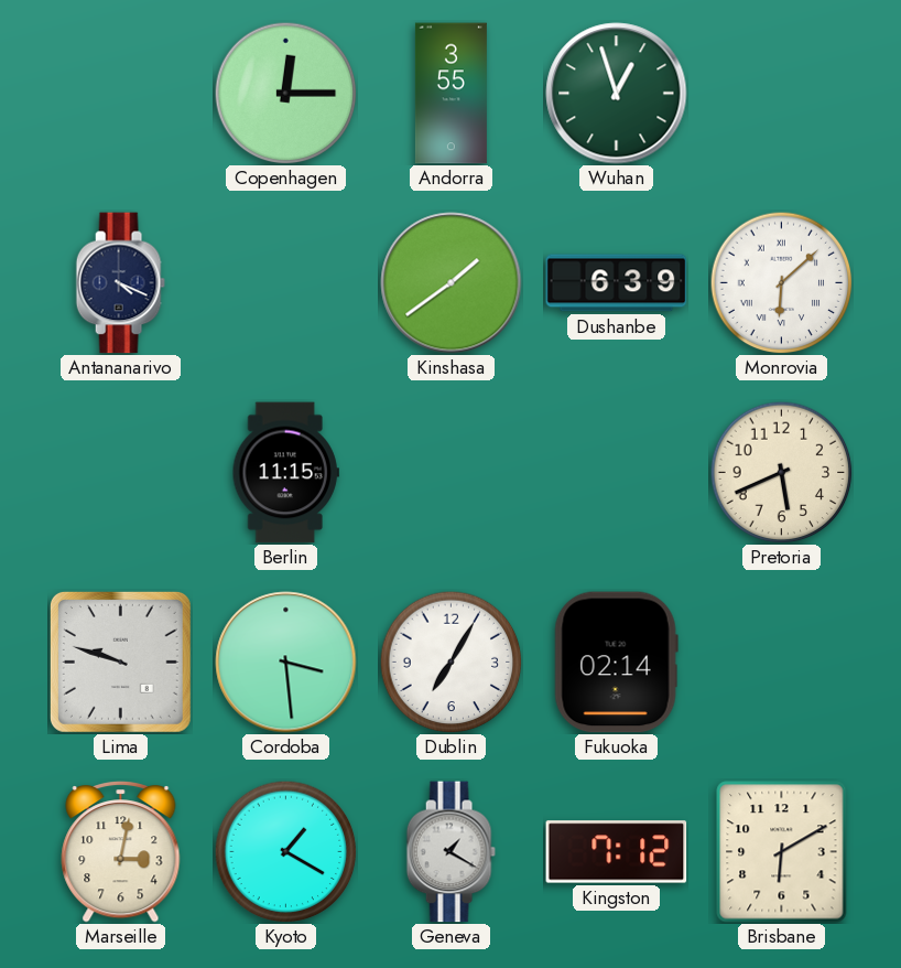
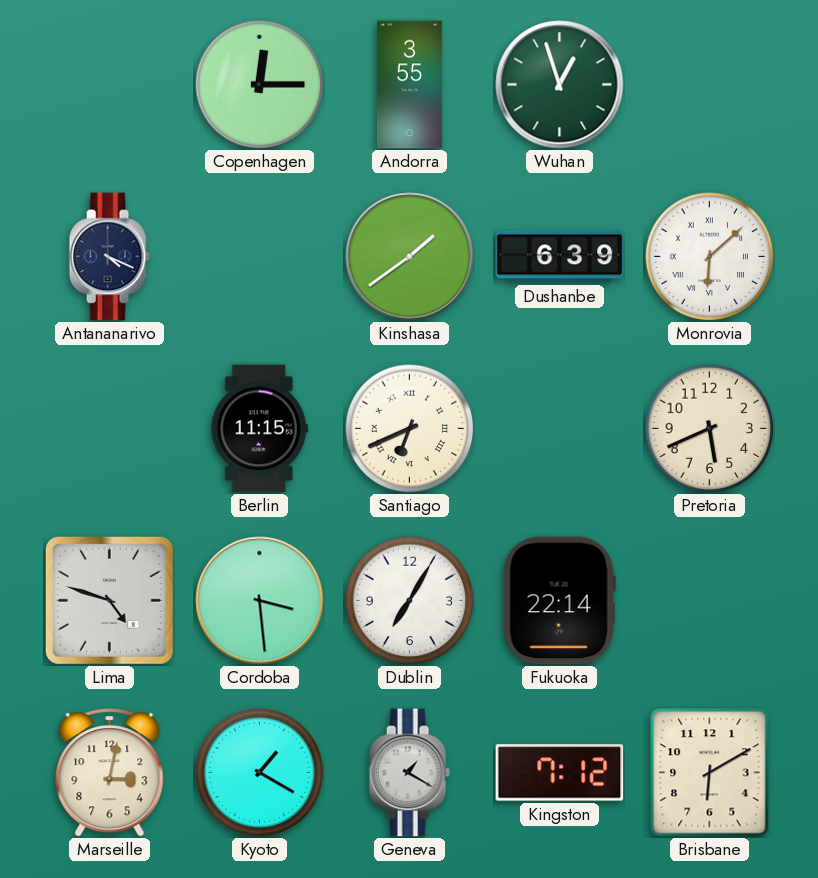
Santiago: none -> 6:41 (409, 428)
Lima: 9:48 -> 4:48 (109, 600)
Fukuoka: 02:14 -> 22:14 (559, 601)
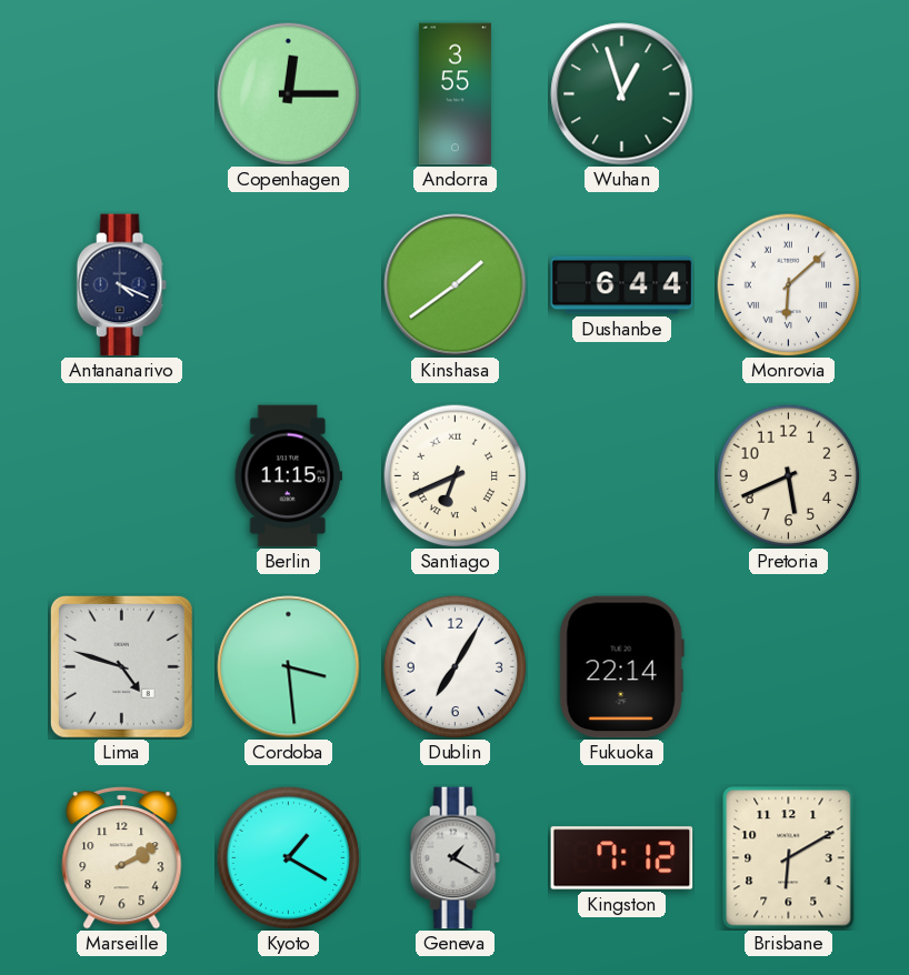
Dushanbe: 6:39 -> 6:44 (622, 285)
Marseille: 3:02 -> 2:10 (122, 858)
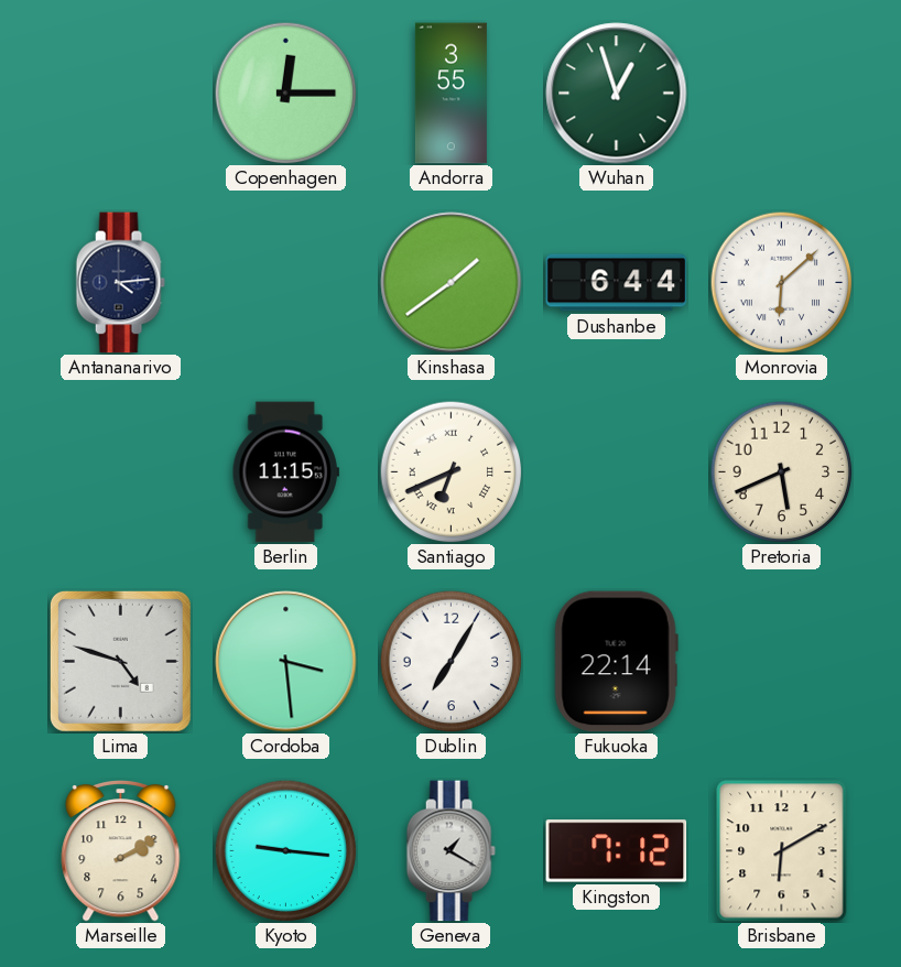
Antananarivo: 4:19 -> 4:14 (120, 283)
Kyoto: 1:20 -> 9:16 (285, 850)
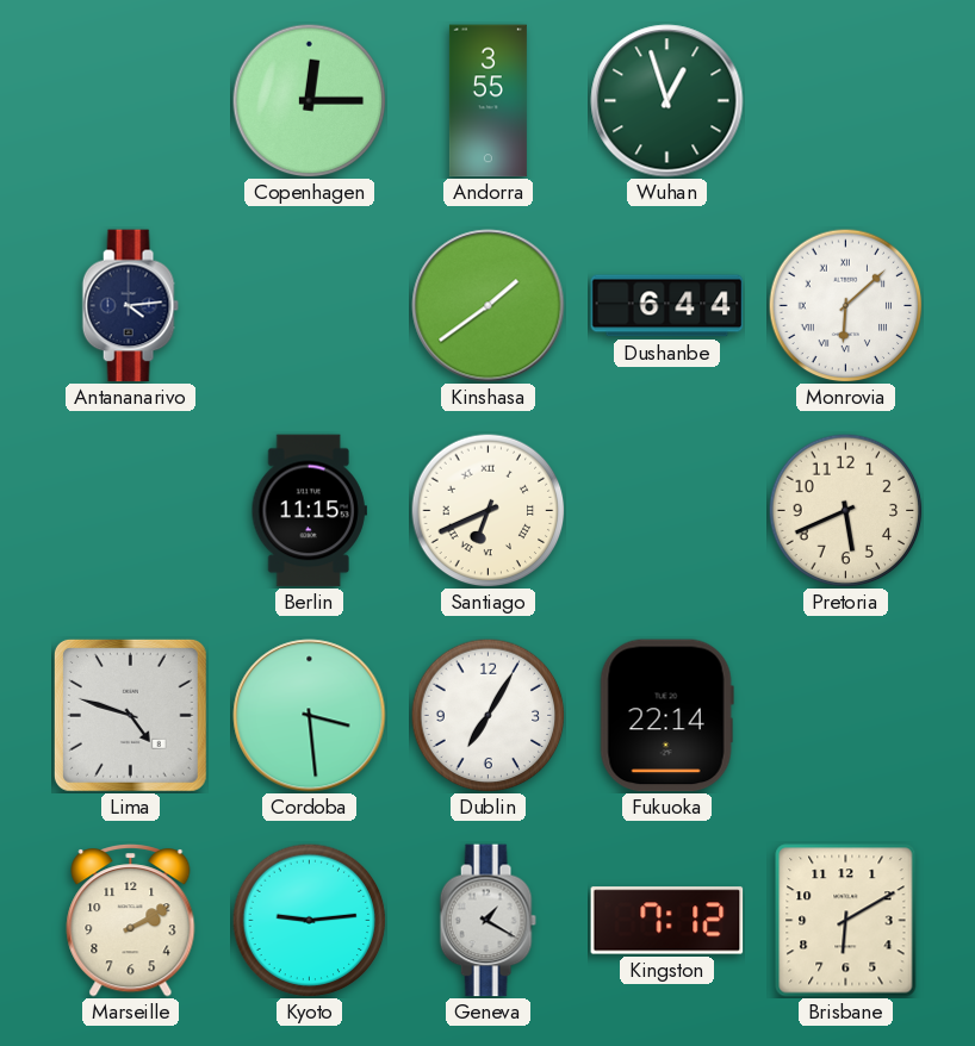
Kyoto: 9:16 -> 9:14 (309, 920)
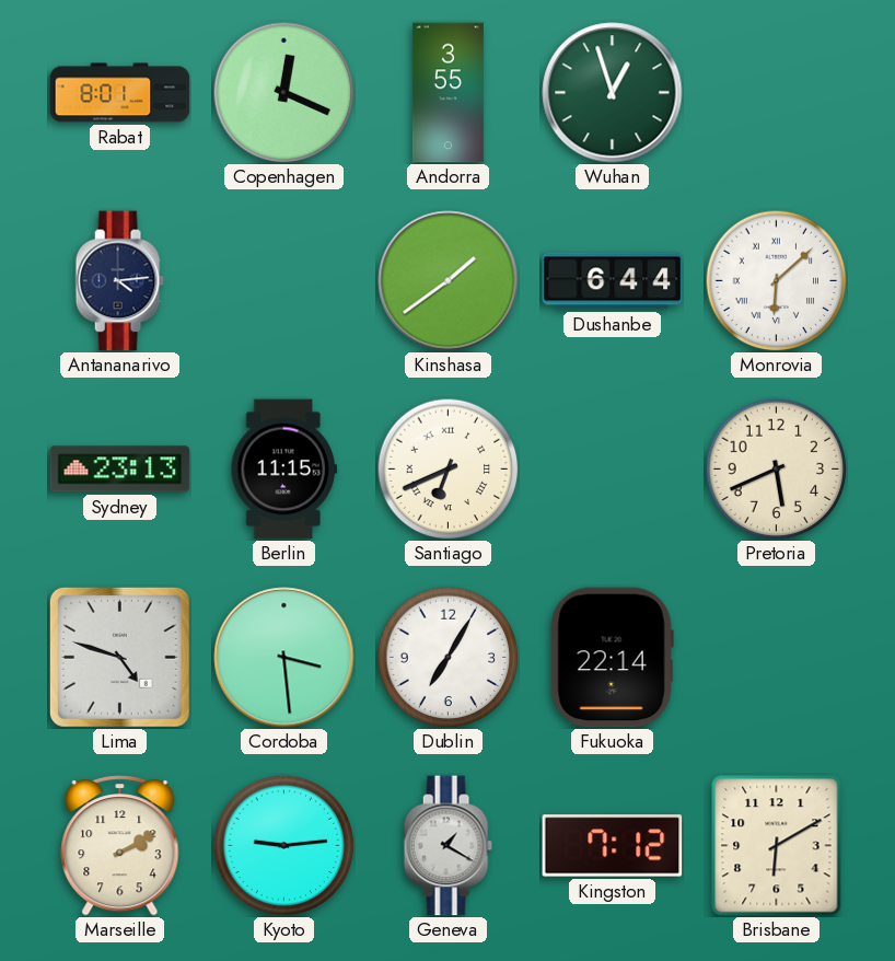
Rabat: none -> 8:01 (120, 93)
Copenhagen: 12:15 -> 12:19 (283, 92)
Sydney: none -> 23:13 (120, 470)
